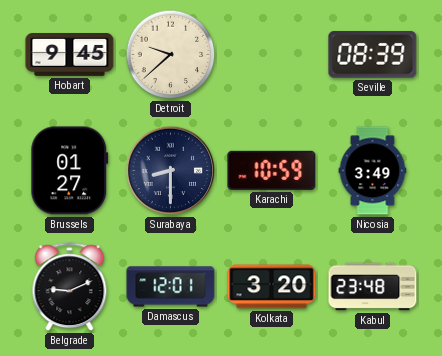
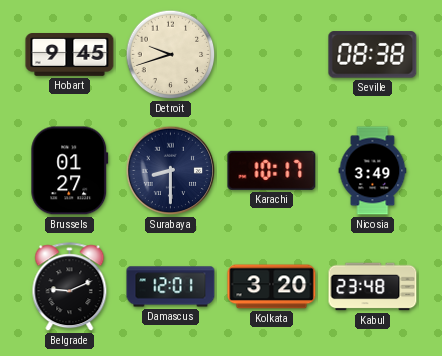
Detroit: 9:38 -> 9:42 (171, 55)
Seville: 08:39 -> 08:38 (373, 55)
Karachi: 10:59 -> 10:17 (272, 170)
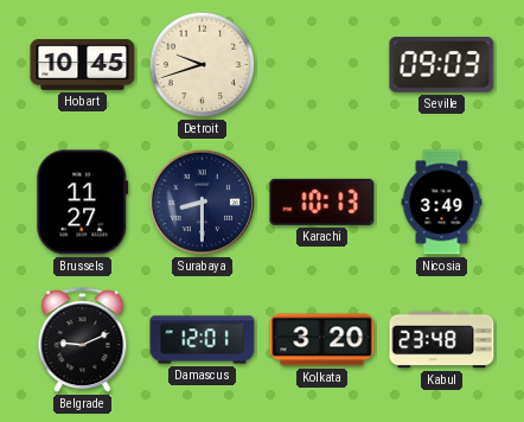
Hobart: 9:45 -> 10:45 (83, 65)
Seville: 08:38 -> 09:03 (442, 65)
Brussels: 01:27 -> 11:27 (83, 203)
Karachi: 10:17 -> 10:13 (322, 202)
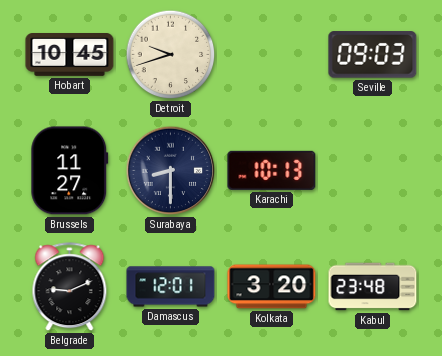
Nicosia: 3:49 -> none (442, 203)
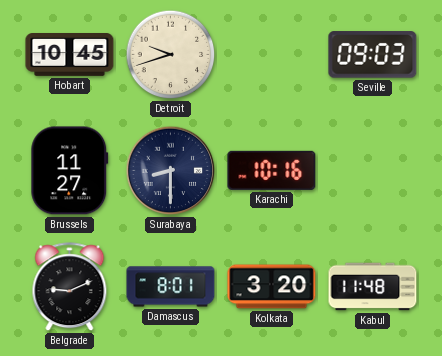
Karachi: 10:13 -> 10:16 (272, 170)
Damascus: 12:01 -> 8:01 (171, 287)
Kabul: 23:48 -> 11:48 (373, 287)
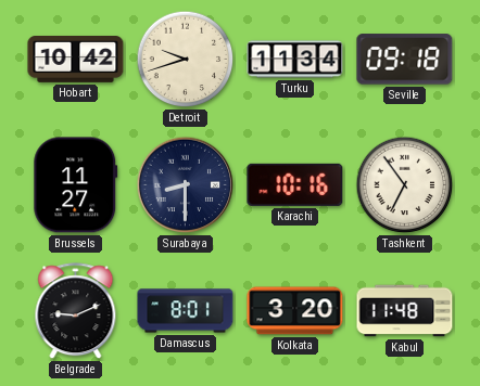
Hobart: 10:45 -> 10:42 (76, 60)
Turku: none -> 11:34 (295, 60)
Seville: 09:03 -> 09:18 (405, 60)
Tashkent: none -> 6:54 (405, 185)
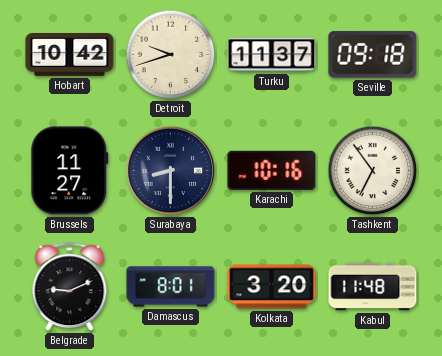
Turku: 11:34 -> 11:37 (272, 55)
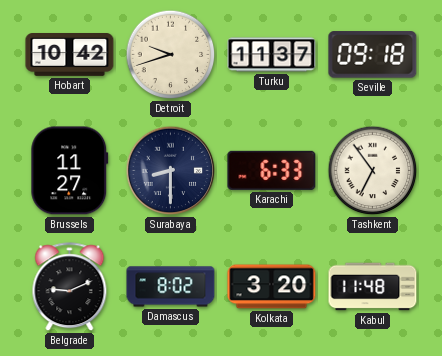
Karachi: 10:16 -> 6:33 (272, 170)
Damascus: 8:01 -> 8:02 (171, 287)
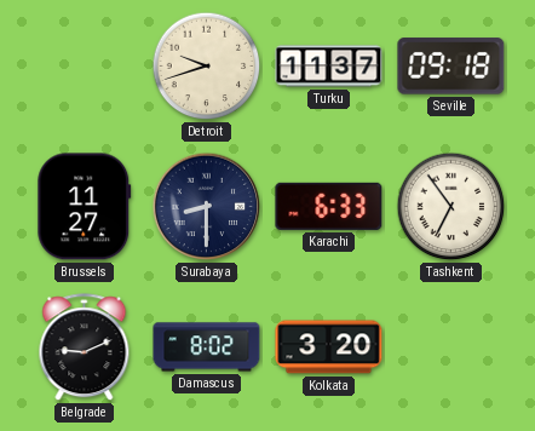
Hobart: 10:42 -> none (70, 55)
Kabul: 11:48 -> none (373, 287)
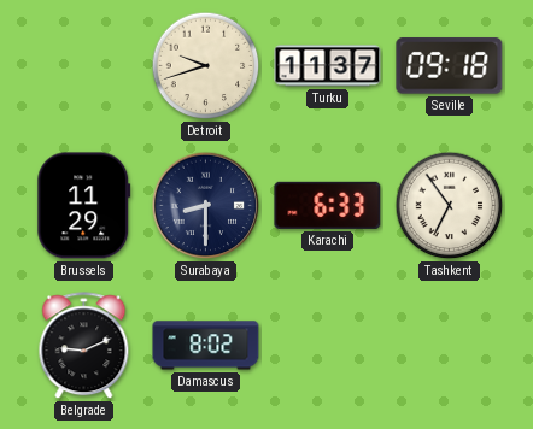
Brussels: 11:27 -> 11:29 (84, 206)
Kolkata: 3:20 -> none (329, 347)
